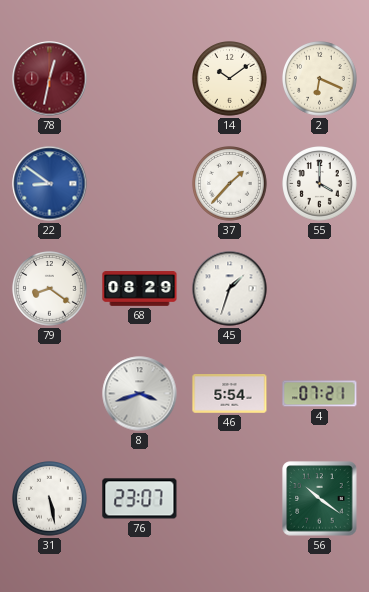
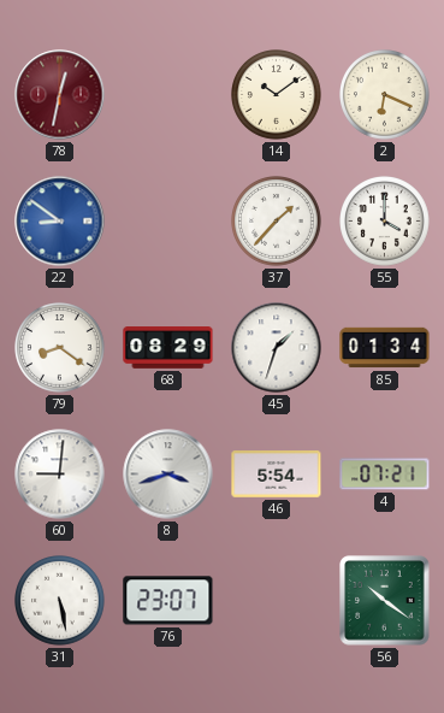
85: none -> 01:34 (385, 348)
60: none -> 9:01 (60, 475)
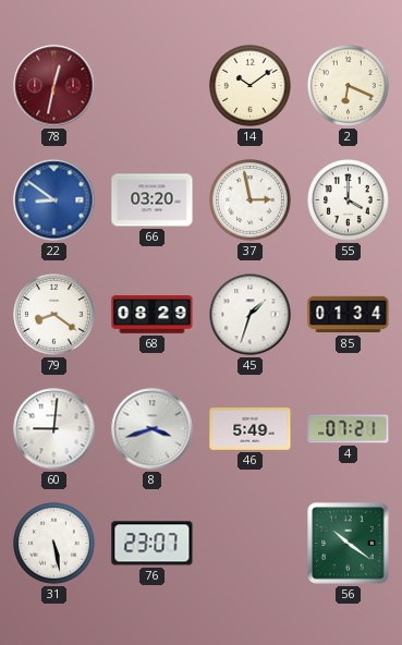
66: none -> 03:20 (153, 200)
37: 1:37 -> 2:58 (251, 200)
46: 5:54 -> 5:49 (251, 429)
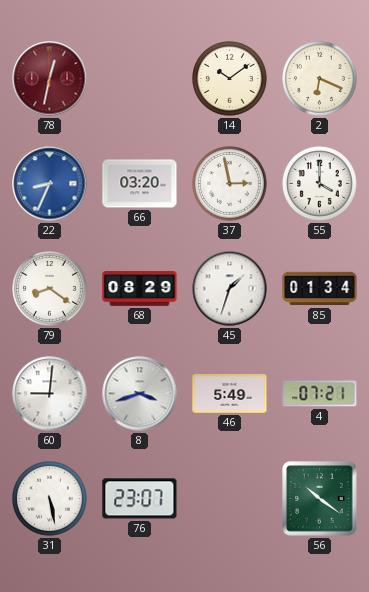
22: 8:51 -> 8:34 (50, 184)
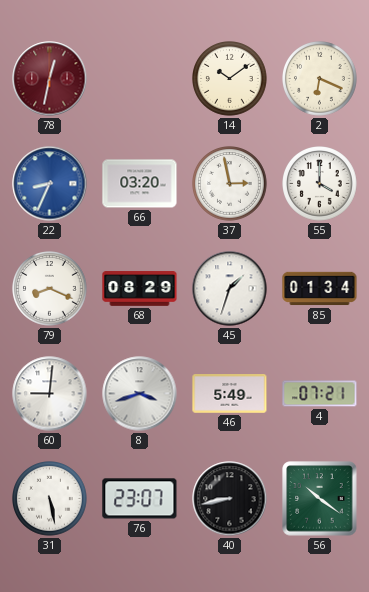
79: 8:21 -> 8:19 (50, 289)
40: none -> 8:43 (230, 499)
